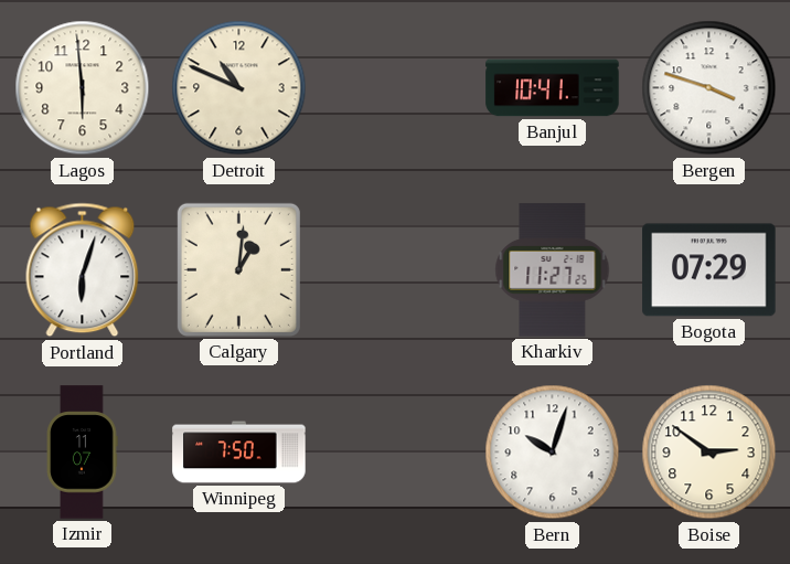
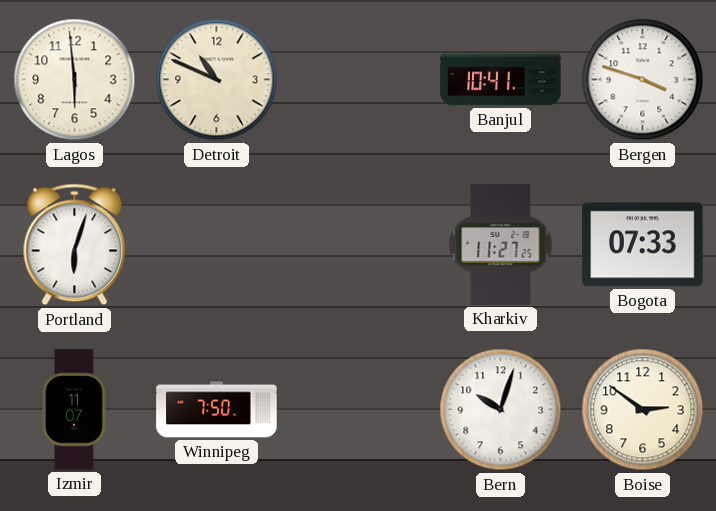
Calgary: 1:01 -> none (238, 269)
Bogota: 07:29 -> 07:33 (643, 245)
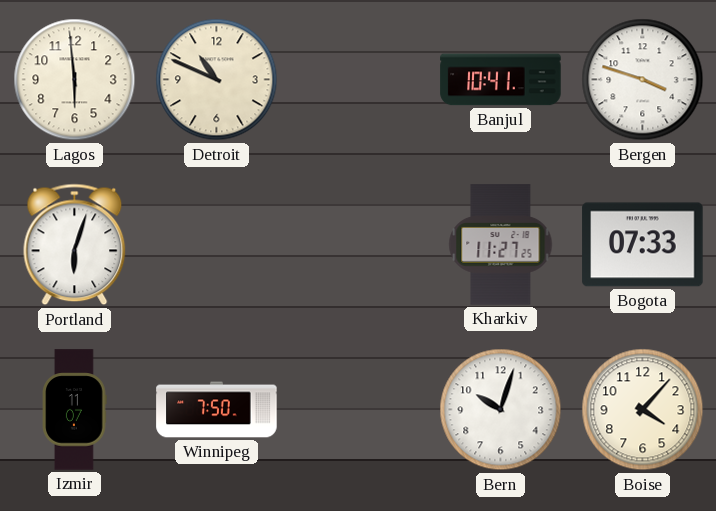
Boise: 2:51 -> 4:07 (643, 410)
